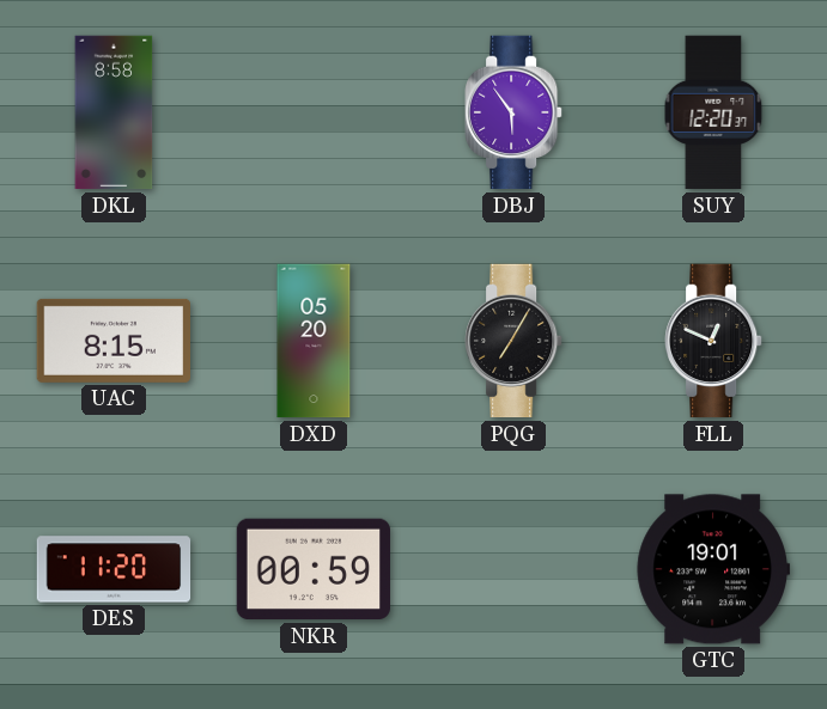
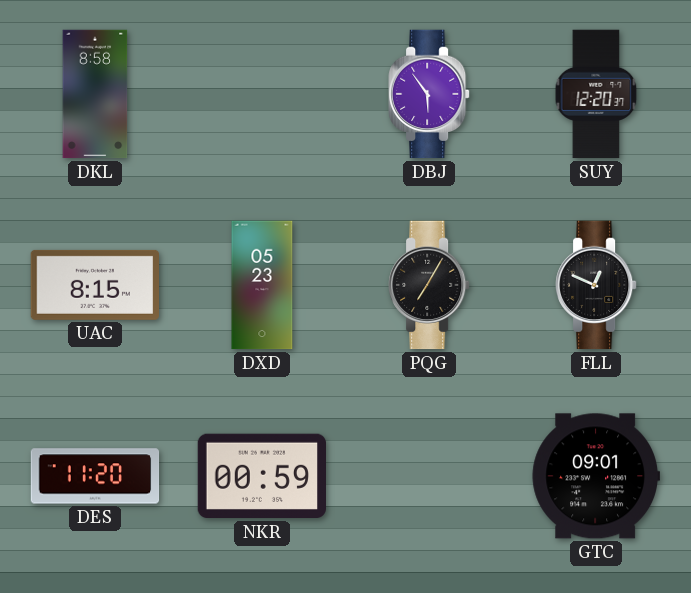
DXD: 05:20 -> 05:23 (262, 285)
GTC: 19:01 -> 09:01 (595, 476)
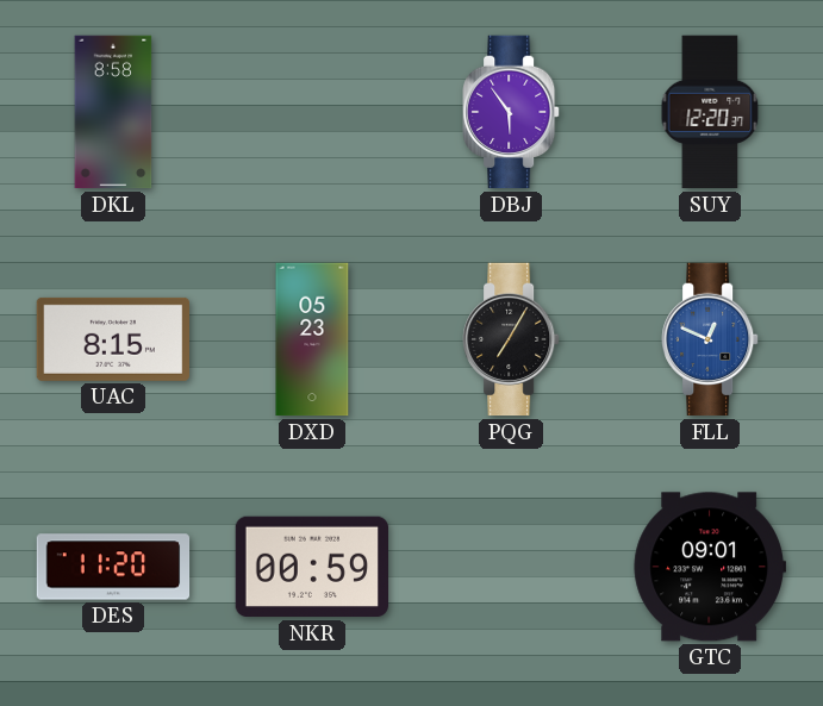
FLL dial: black -> blue (710, 339)
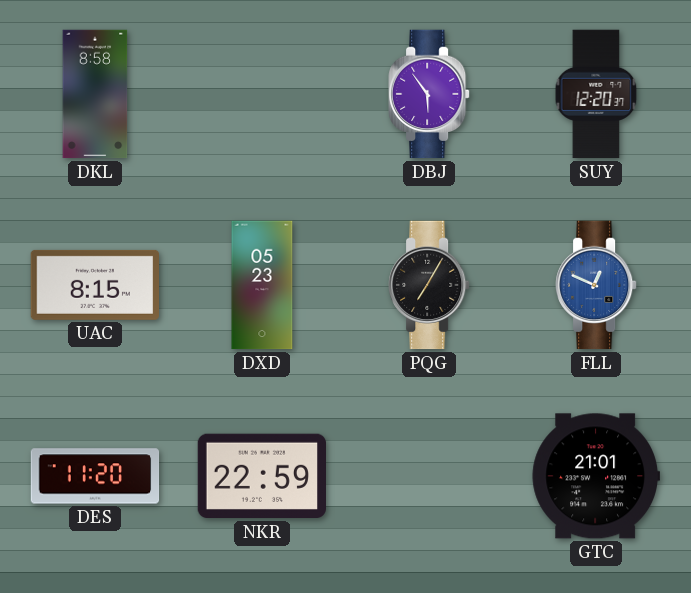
NKR: 00:59 -> 22:59 (261, 476)
GTC: 09:01 -> 21:01 (595, 476)
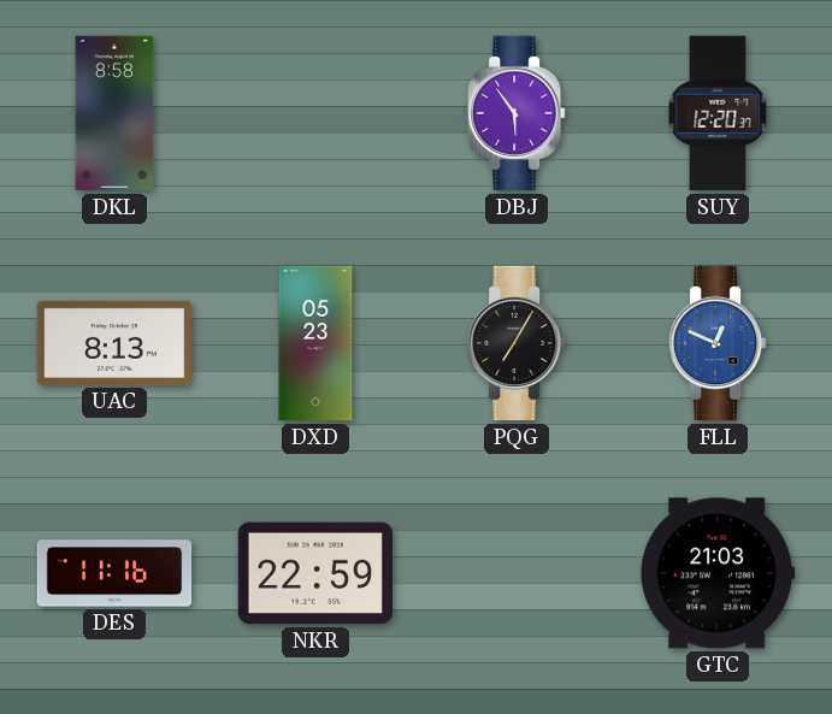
UAC: 8:15 -> 8:13 (114, 343)
DES: 11:20 -> 11:16 (114, 573)
GTC: 21:01 -> 21:03 (716, 573)
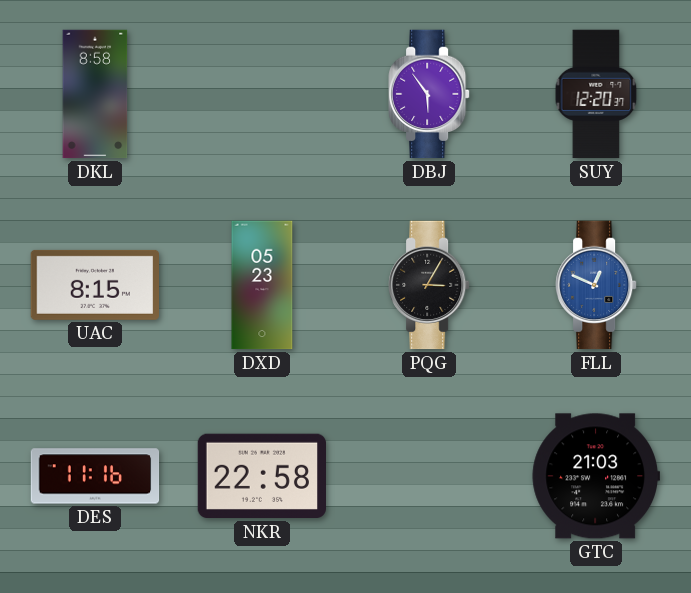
UAC: 8:13 -> 8:15 (95, 285)
PQG: 7:05 -> 3:05 (429, 285)
NKR: 22:59 -> 22:58 (261, 476)
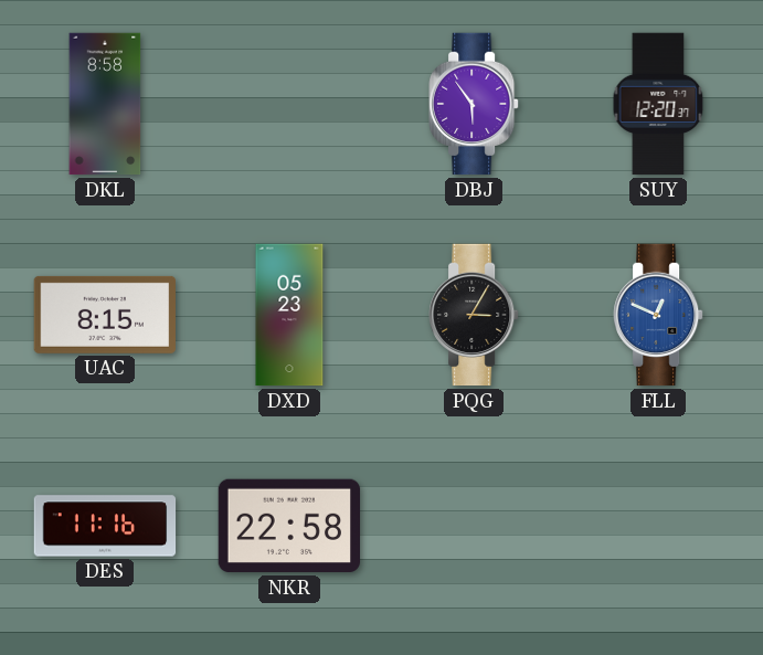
GTC: 21:03 -> none (595, 476)
